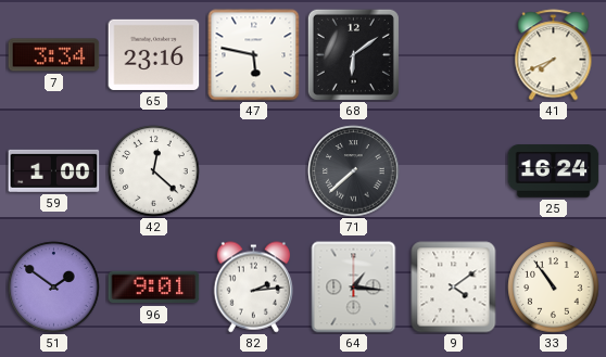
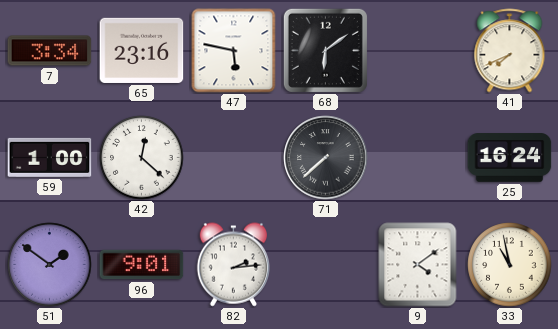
64: 1:16 -> none (354, 288)
33: 10:54 -> 10:58 (510, 265)
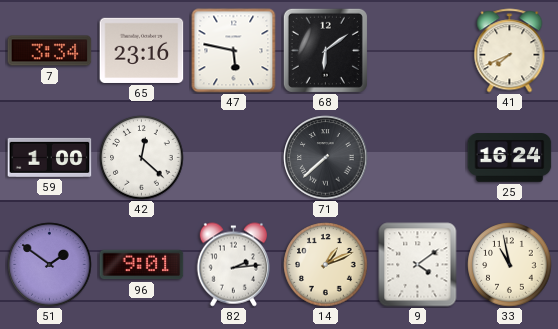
14: none -> 1:11 (326, 265)
